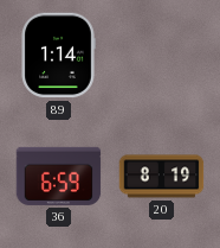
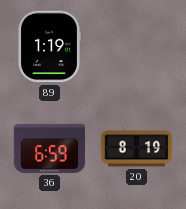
89: 1:14 -> 1:19 (49, 47)
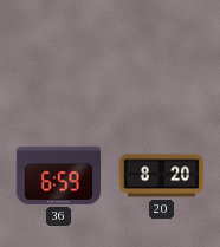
89: 1:19 -> none (49, 47)
20: 8:19 -> 8:20 (162, 176)
